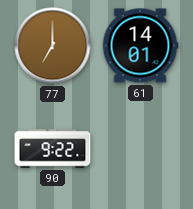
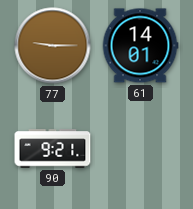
77: 7:00 -> 9:15 (53, 46)
90: 9:22 -> 9:21 (53, 149)
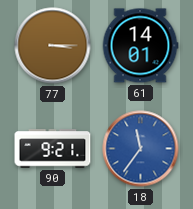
77: 9:15 -> 3:15 (53, 46)
18: none -> 11:36 (141, 149)
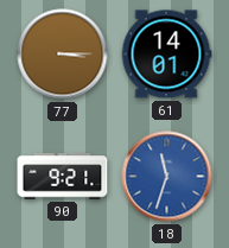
18: 11:36 -> 11:33 (167, 177)
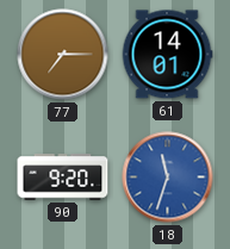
77: 3:15 -> 7:15 (63, 55)
90: 9:21 -> 9:20 (63, 178)
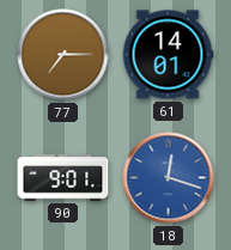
90: 9:20 -> 9:01 (63, 178)
18: 11:33 -> 12:18 (169, 178)
